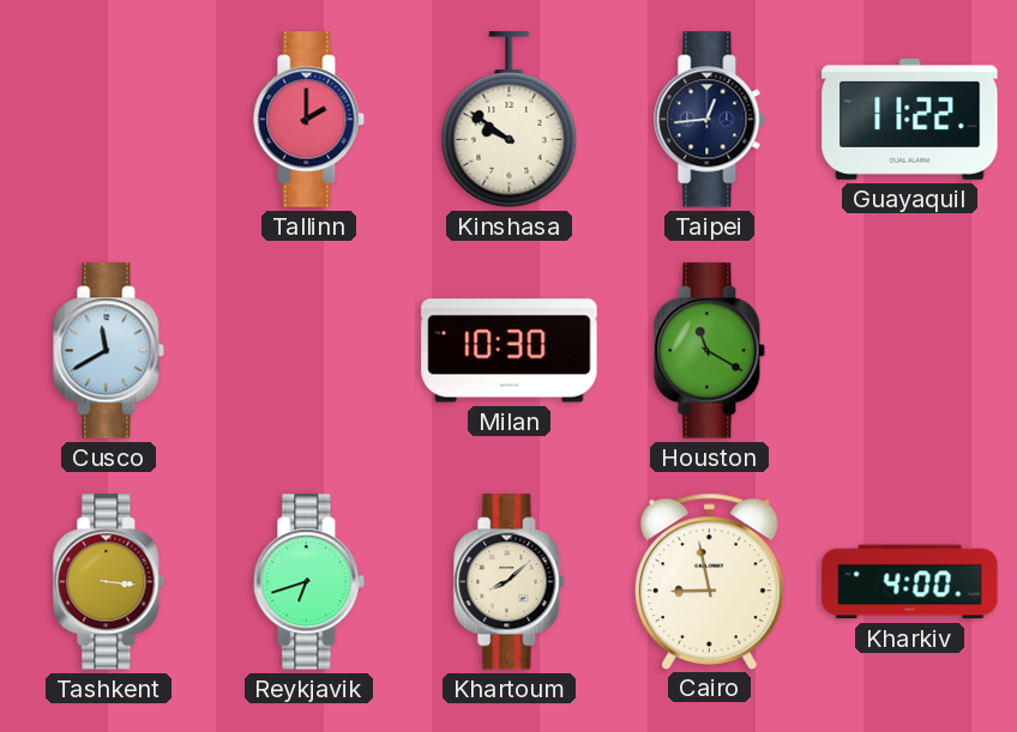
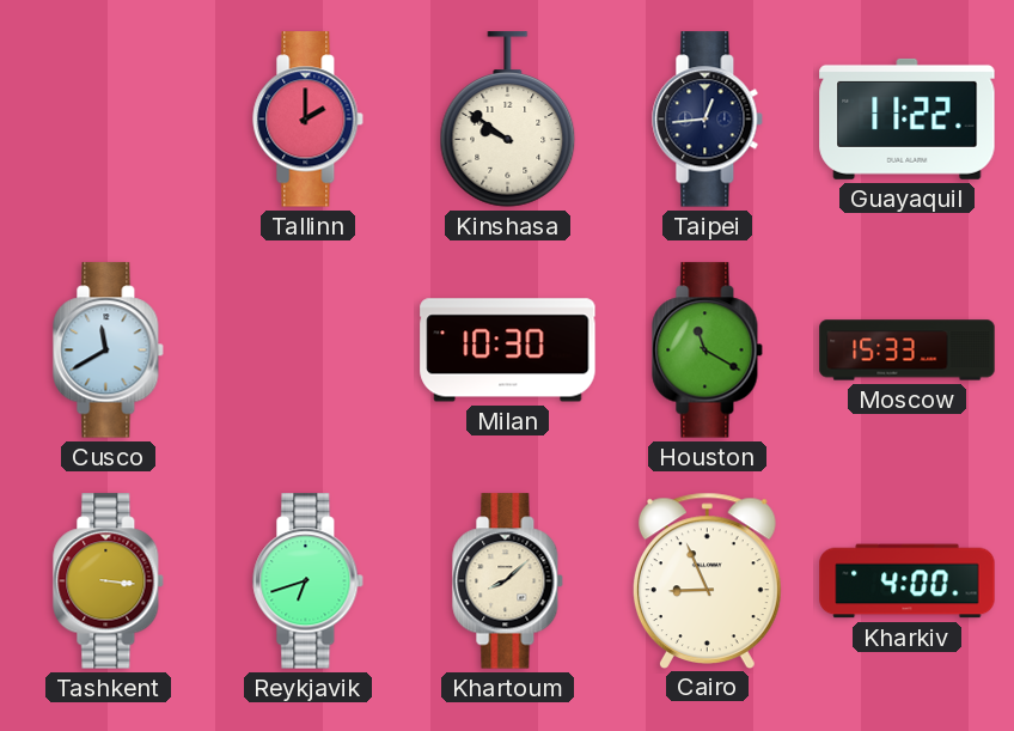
Moscow: none -> 15:33 (908, 351)
Cairo: 8:58 -> 8:56 (707, 580)
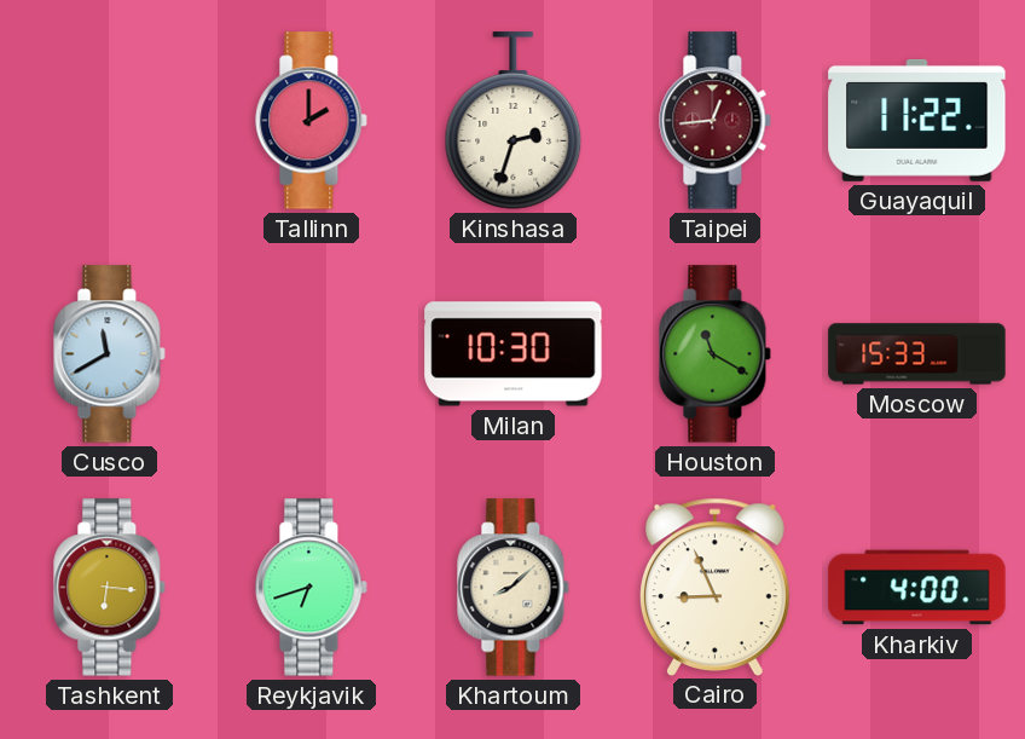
Kinshasa: 9:51 -> 2:33 (514, 121)
Taipei dial: navy -> burgundy (716, 121)
Tashkent: 3:16 -> 6:16 (110, 588)
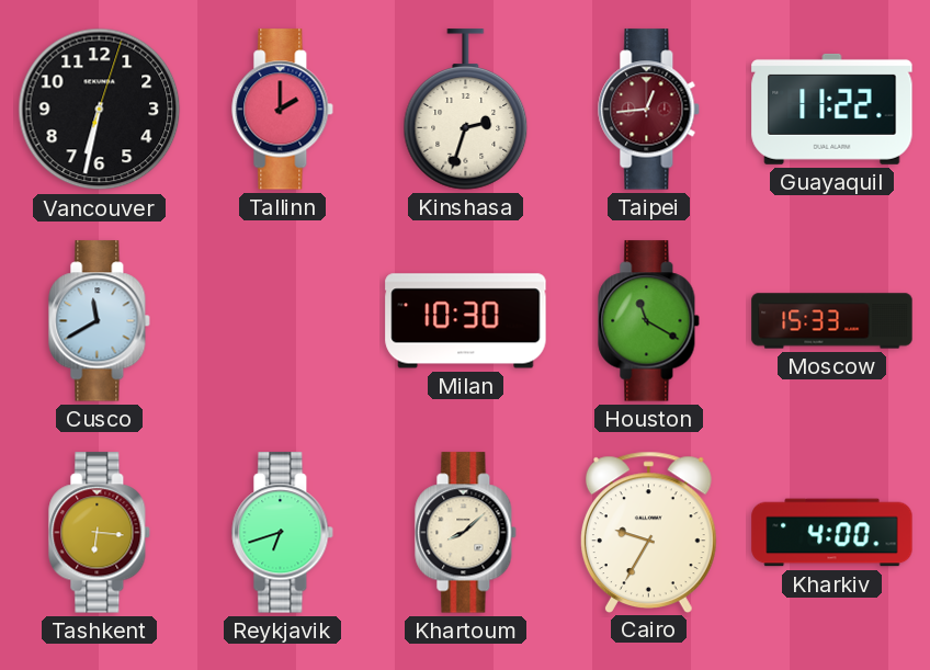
Vancouver: none -> 6:32 (100, 110)
Cairo: 8:56 -> 9:35 (648, 532)
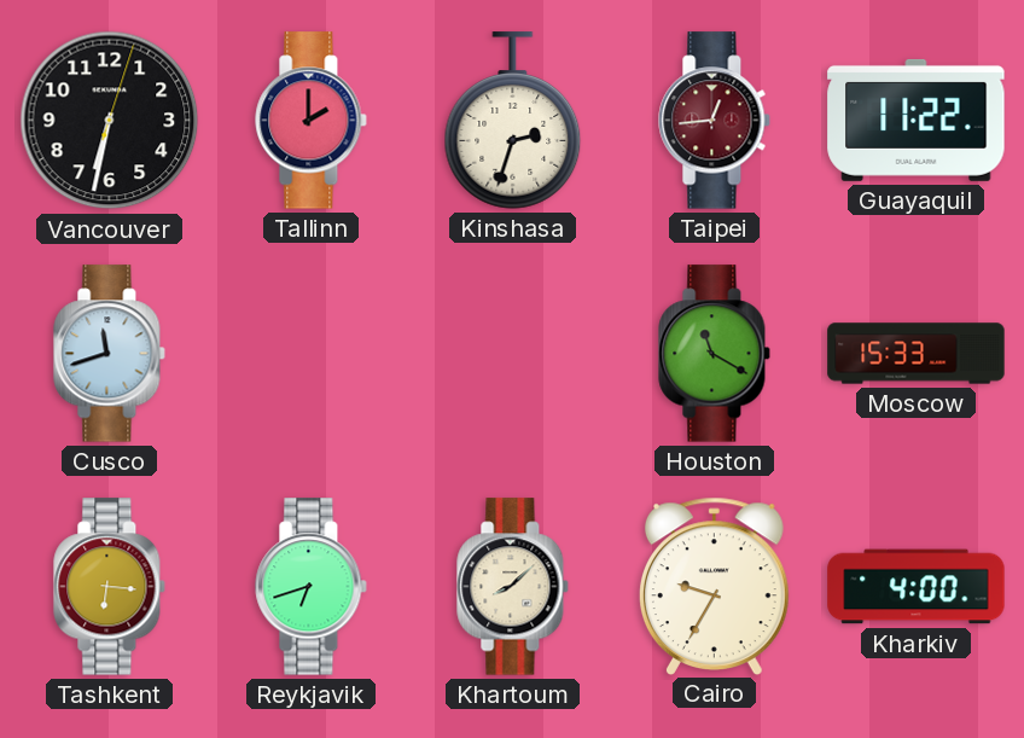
Cusco: 11:40 -> 11:42 (110, 354)
Milan: 10:30 -> none (466, 321)
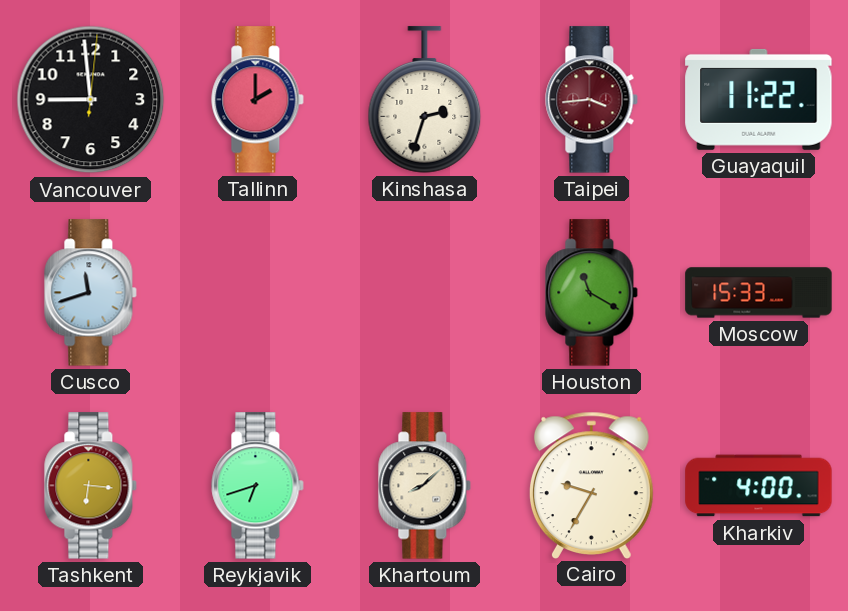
Vancouver: 6:32 -> 8:59 (91, 100)
Taipei: 12:44 -> 3:44 (592, 100)
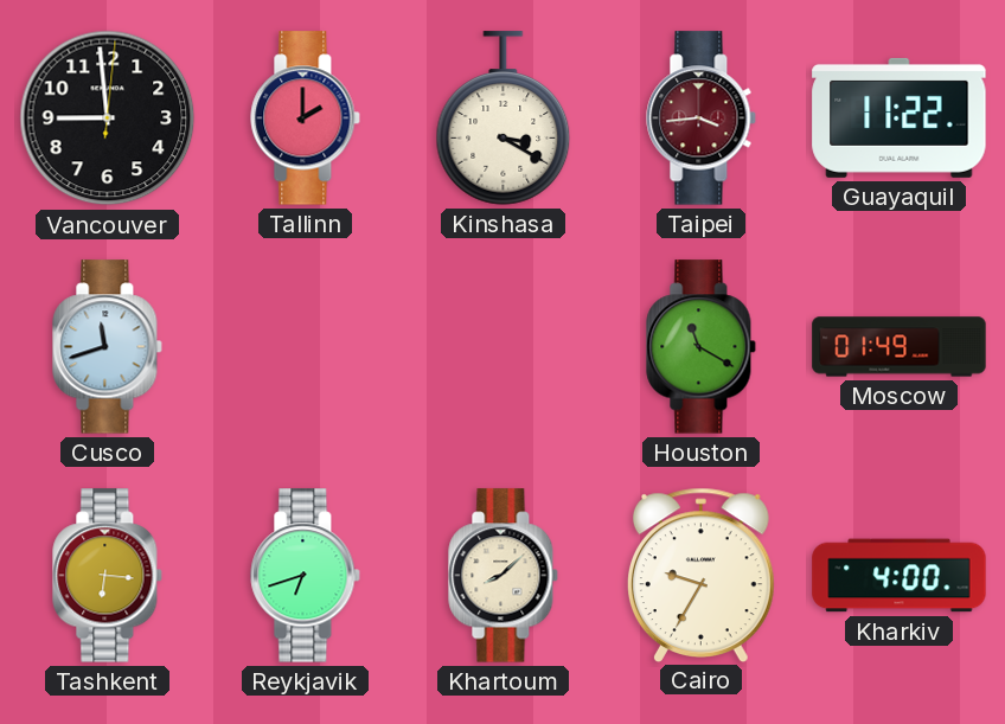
Kinshasa: 2:33 -> 3:20 (504, 118)
Moscow: 15:33 -> 01:49 (900, 347)
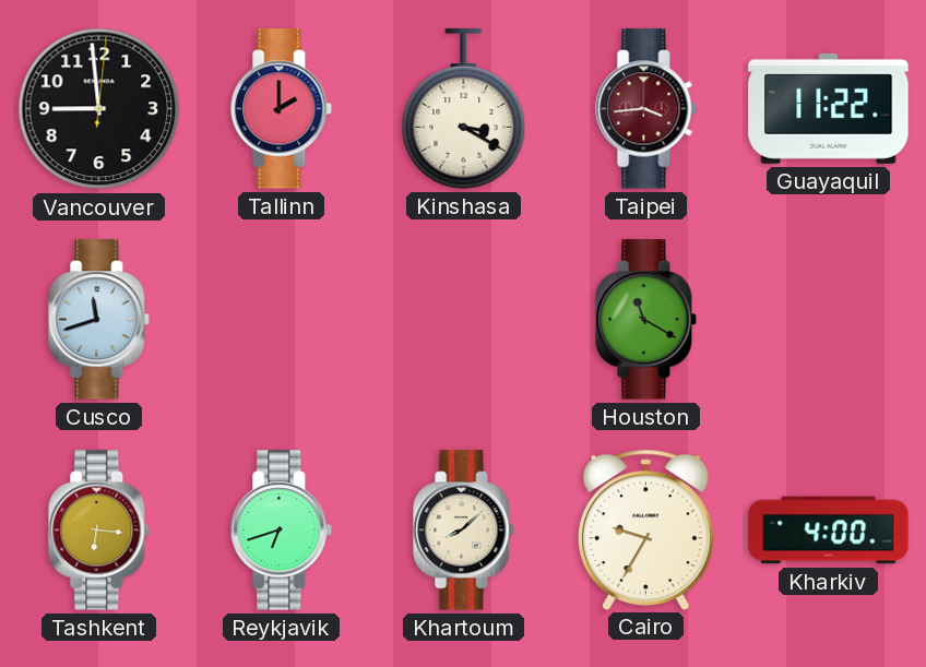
Moscow: 01:49 -> none (900, 347)
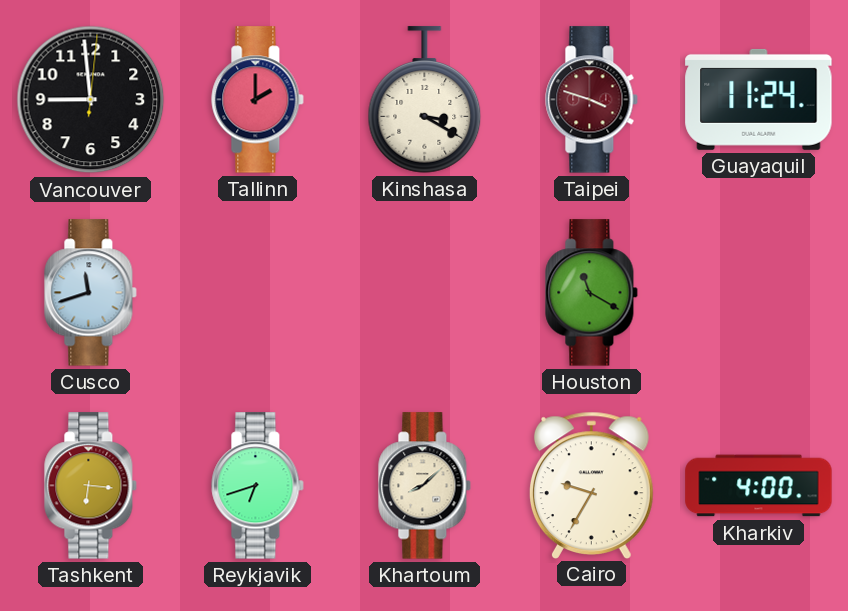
Taipei: 3:44 -> 3:48 (592, 100)
Guayaquil: 11:22 -> 11:24 (759, 99)
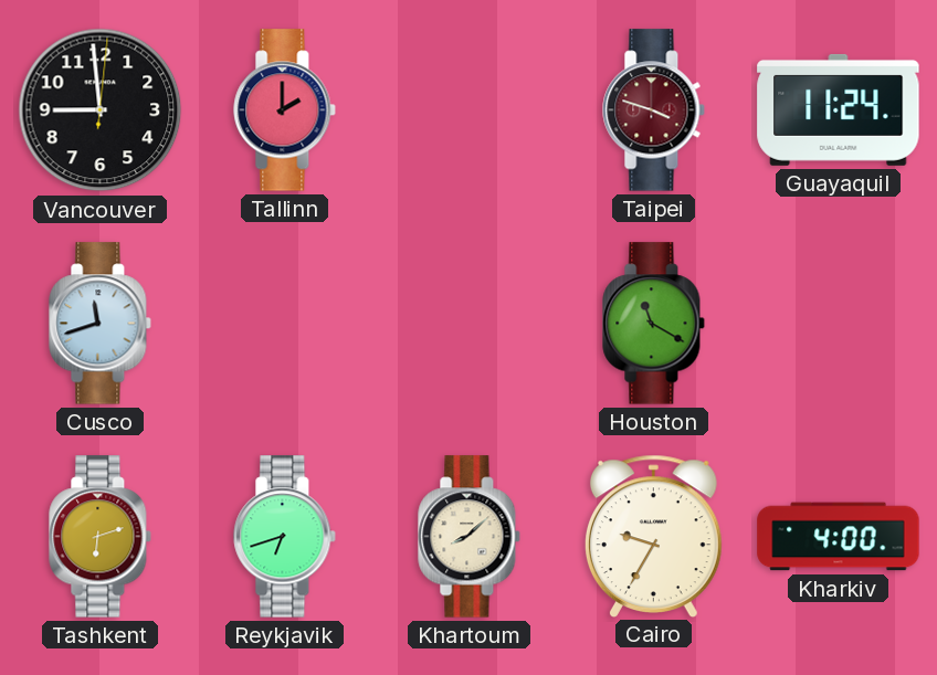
Kinshasa: 3:20 -> none (425, 100)
Tashkent: 6:16 -> 6:12 (101, 537)
